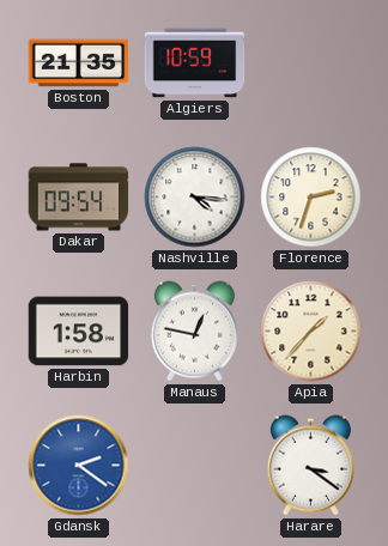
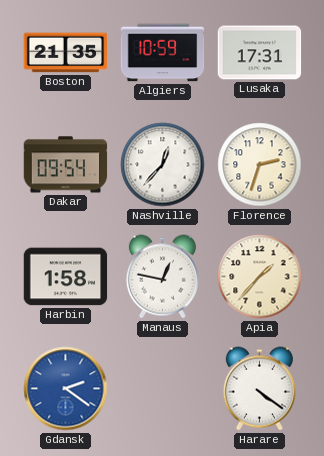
Lusaka: none -> 17:31 (260, 53)
Nashville: 4:16 -> 12:37 (163, 165)
Harare: 3:21 -> 4:21 (259, 389)
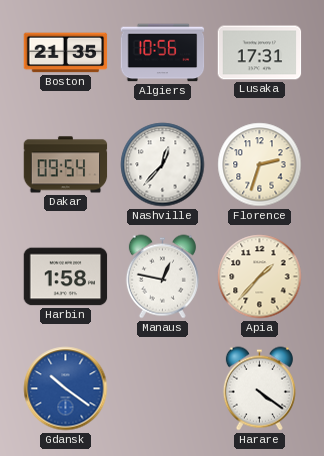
Algiers: 10:59 -> 10:56 (163, 53)
Gdansk: 2:21 -> 10:21 (66, 389)
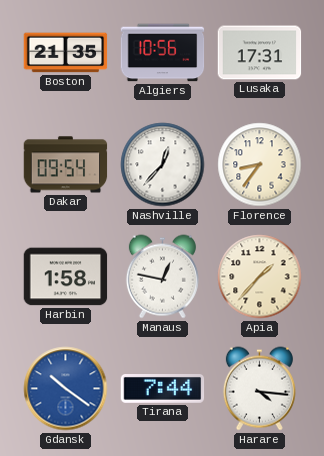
Florence: 2:33 -> 8:36 (260, 165)
Tirana: none -> 7:44 (163, 389)
Harare: 4:21 -> 4:16 (259, 389)
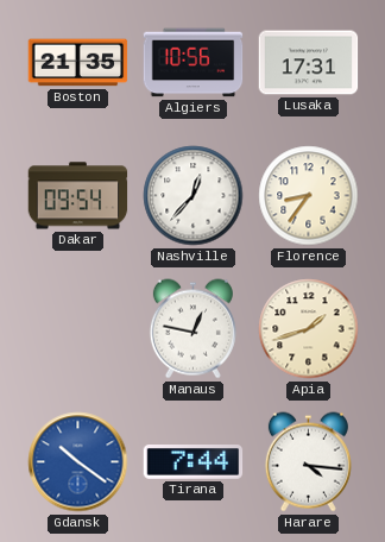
Harbin: 1:58 -> none (66, 277)
Apia: 1:37 -> 1:42 (309, 329)
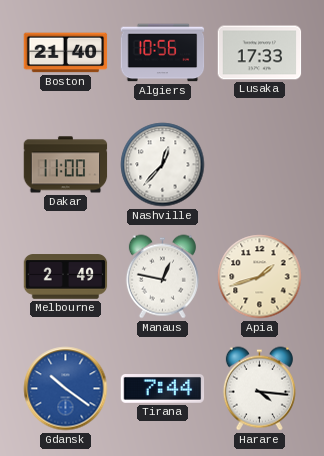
Boston: 21:35 -> 21:40 (66, 53)
Lusaka: 17:31 -> 17:33 (260, 53)
Dakar: 09:54 -> 11:00 (66, 165)
Florence: 8:36 -> none (309, 196)
Melbourne: none -> 2:49 (66, 277)
